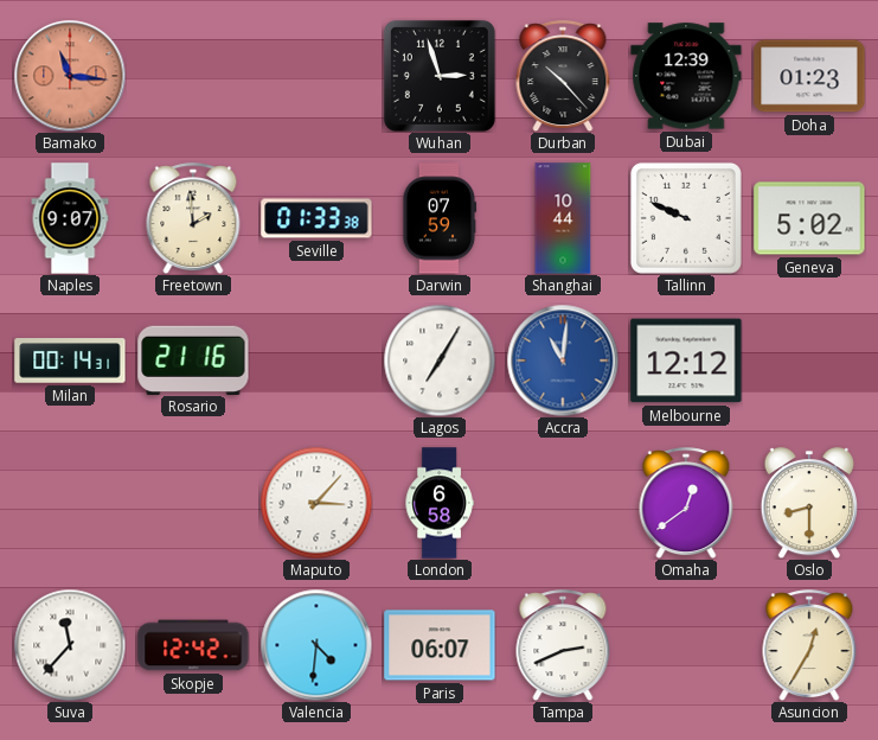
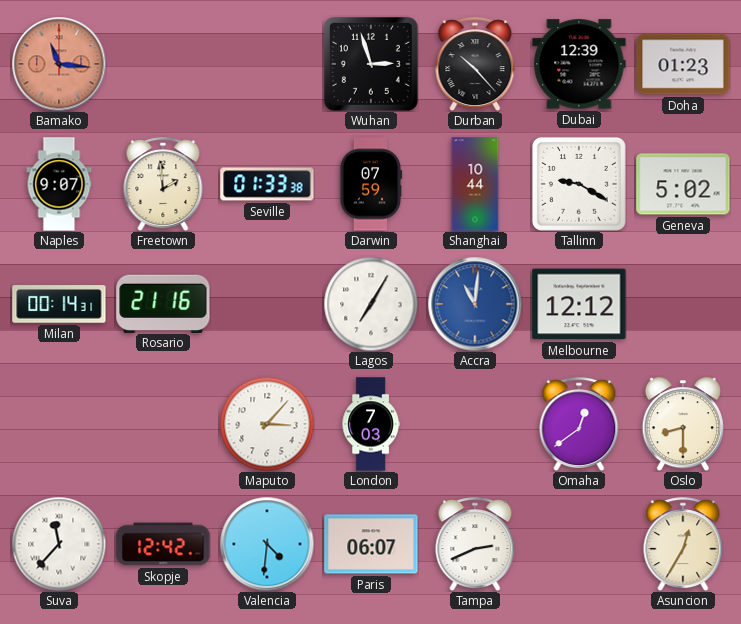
Tallinn: 9:49 -> 9:20 (579, 184)
London: 6:58 -> 7:03 (371, 424)
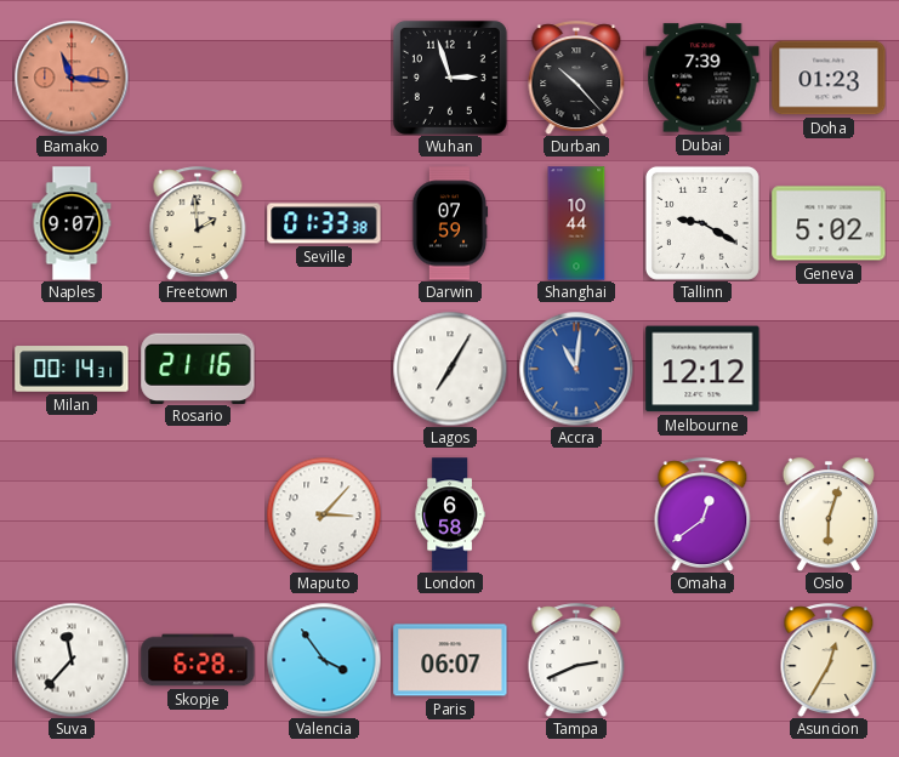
Dubai: 12:39 -> 7:39 (702, 78)
London: 7:03 -> 6:58 (450, 514)
Oslo: 8:30 -> 6:03 (829, 514)
Skopje: 12:42 -> 6:28 (198, 660)
Valencia: 4:31 -> 3:54 (324, 660)
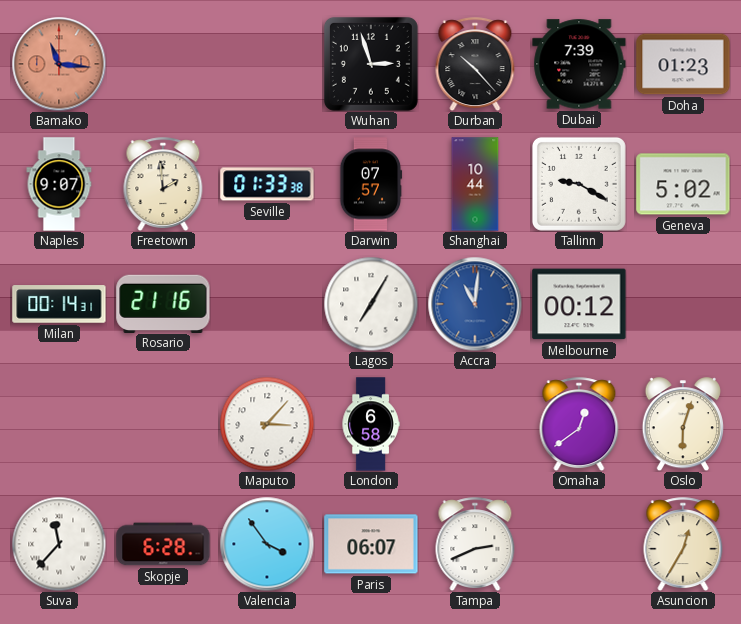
Darwin: 07:59 -> 07:57 (371, 184)
Melbourne: 12:12 -> 00:12 (579, 304)
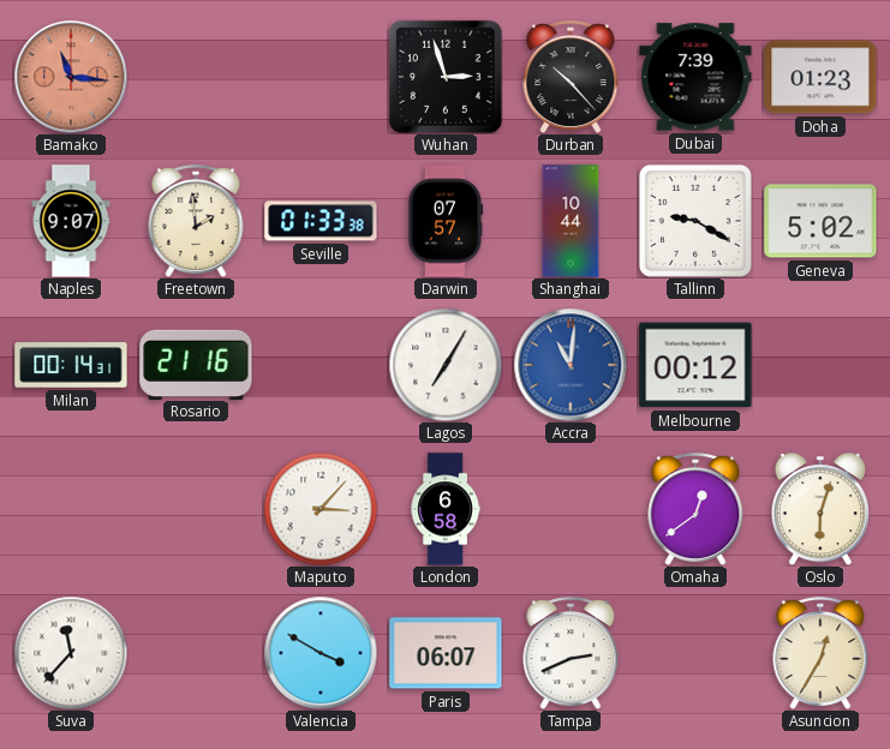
Skopje: 6:28 -> none (163, 544)
Valencia: 3:54 -> 3:50 (321, 653)
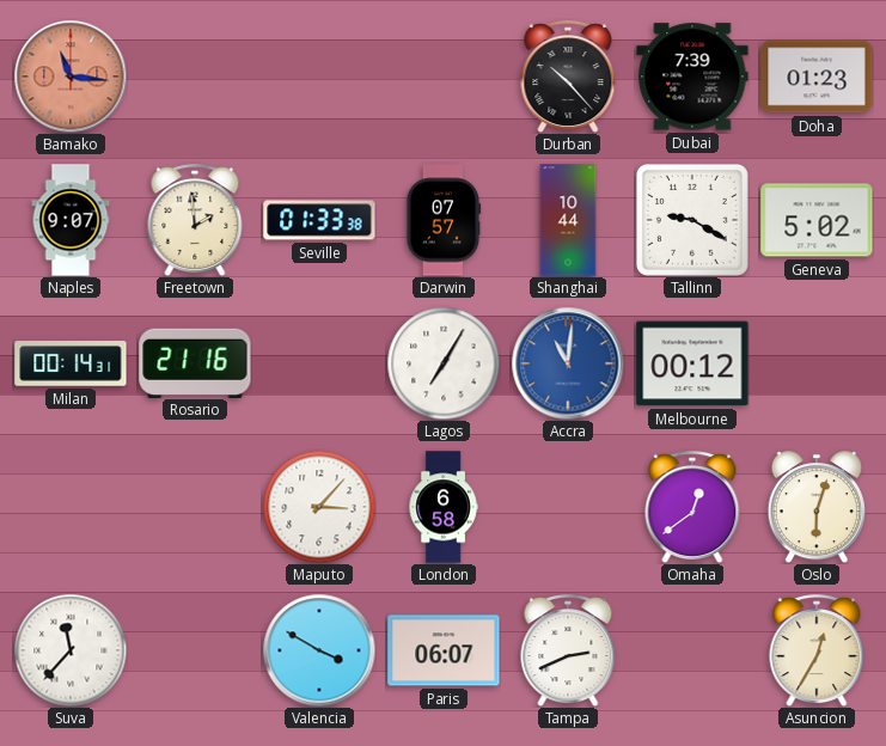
Wuhan: 2:57 -> none (446, 77)
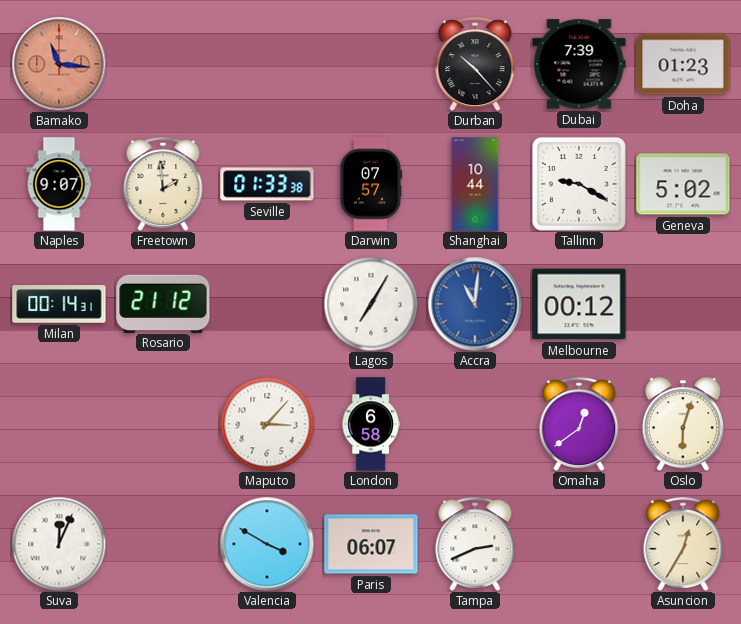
Rosario: 21:16 -> 21:12 (163, 303)
Suva: 11:37 -> 12:04 (59, 544)
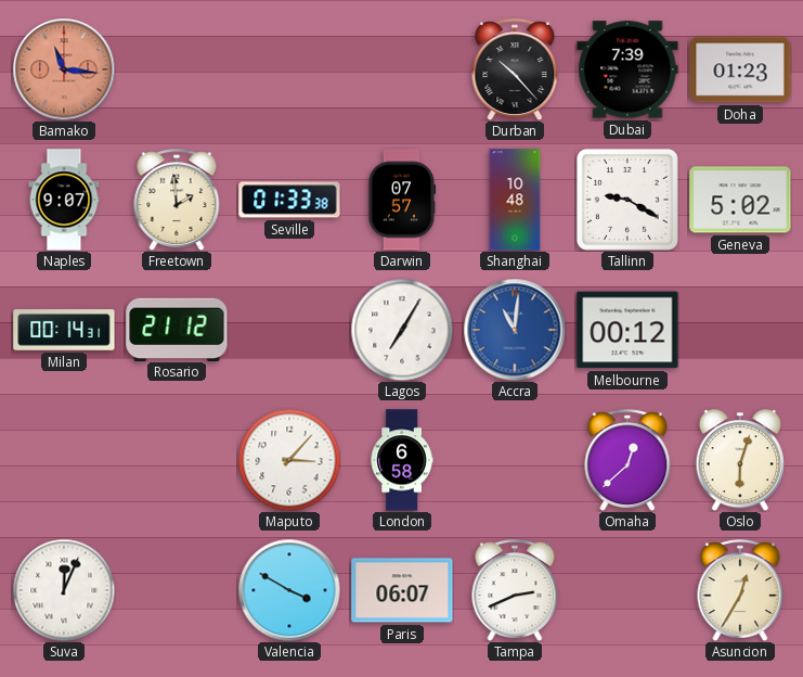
Shanghai: 10:44 -> 10:48 (515, 200)
Omaha: 12:39 -> 12:38 (627, 460)
